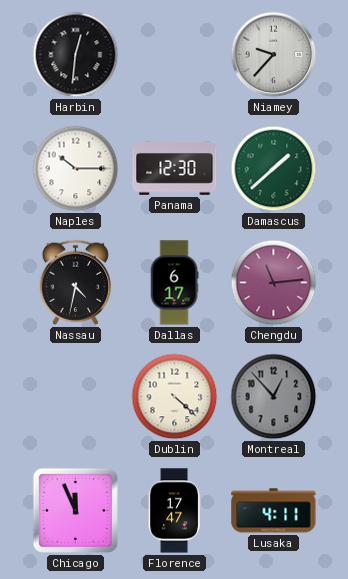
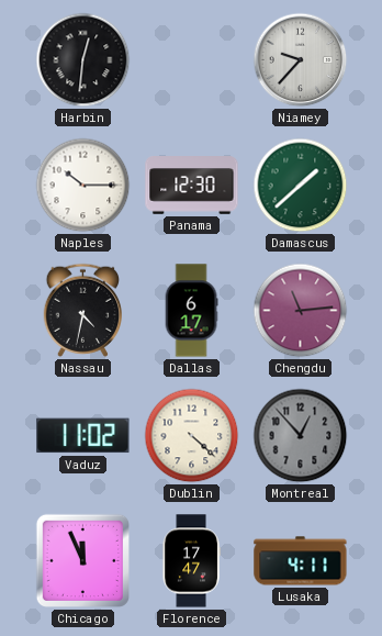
Vaduz: none -> 11:02 (83, 436)
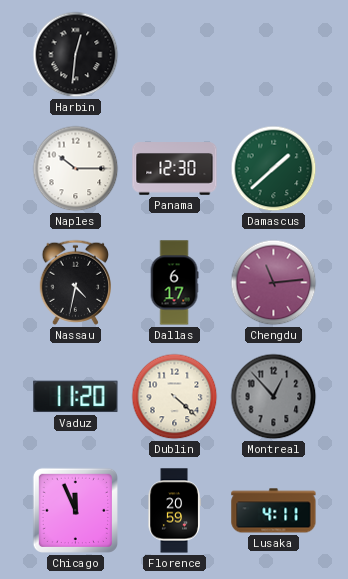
Niamey: 9:37 -> none (301, 60)
Vaduz: 11:02 -> 11:20 (76, 397)
Florence: 17:47 -> 20:59 (174, 511)
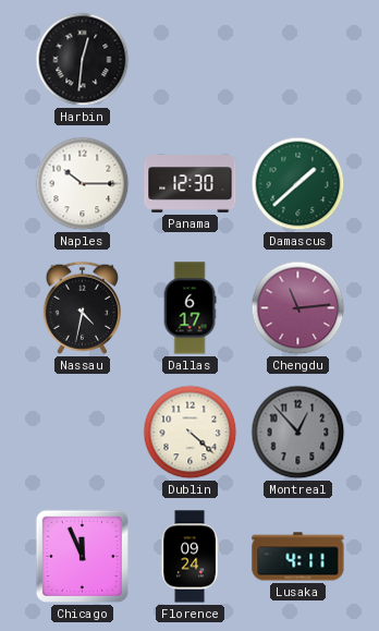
Vaduz: 11:20 -> none (76, 397)
Florence: 20:59 -> 09:24 (189, 557)
